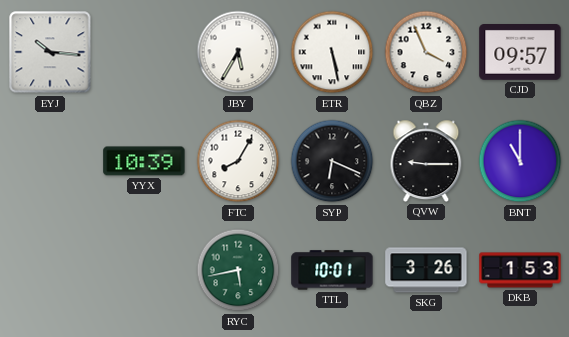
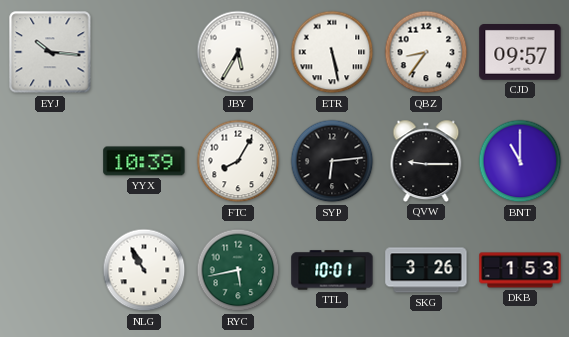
QBZ: 3:56 -> 8:36 (426, 52)
SYP: 6:19 -> 6:14 (332, 161)
NLG: none -> 10:55 (144, 270)
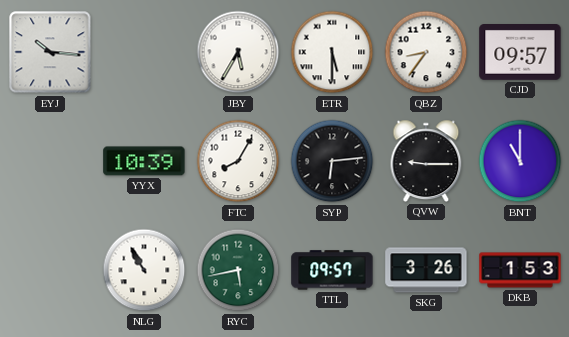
ETR: 5:28 -> 5:30 (332, 52)
TTL: 10:01 -> 09:57 (332, 270)
